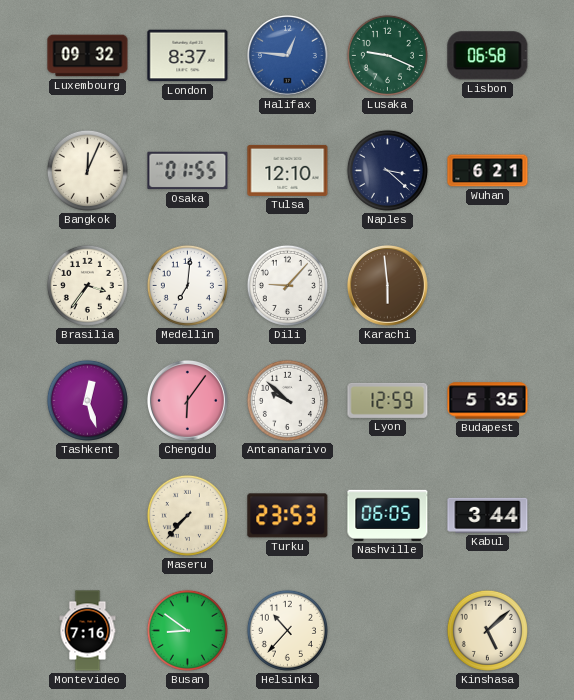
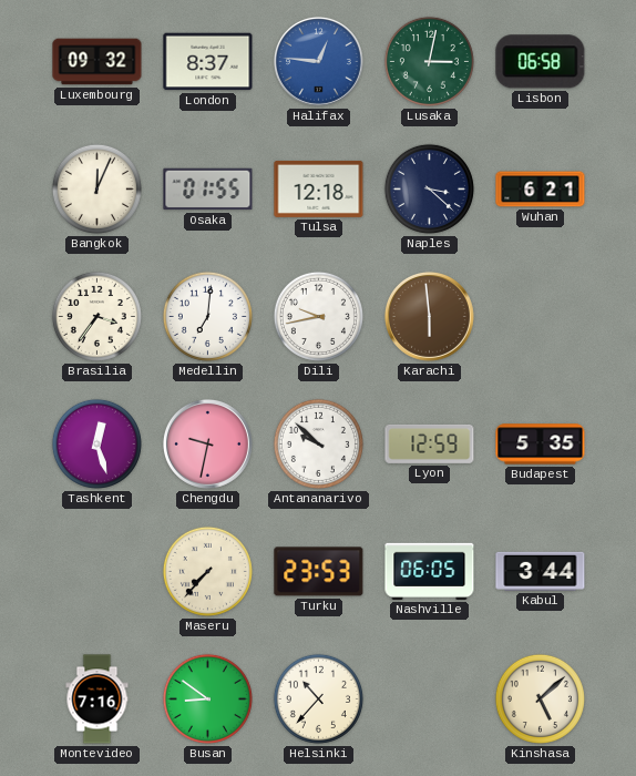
Lusaka: 9:19 -> 3:02 (429, 61)
Tulsa: 12:10 -> 12:18 (319, 188)
Dili: 9:07 -> 9:43 (318, 316)
Chengdu: 6:06 -> 9:32 (207, 443)
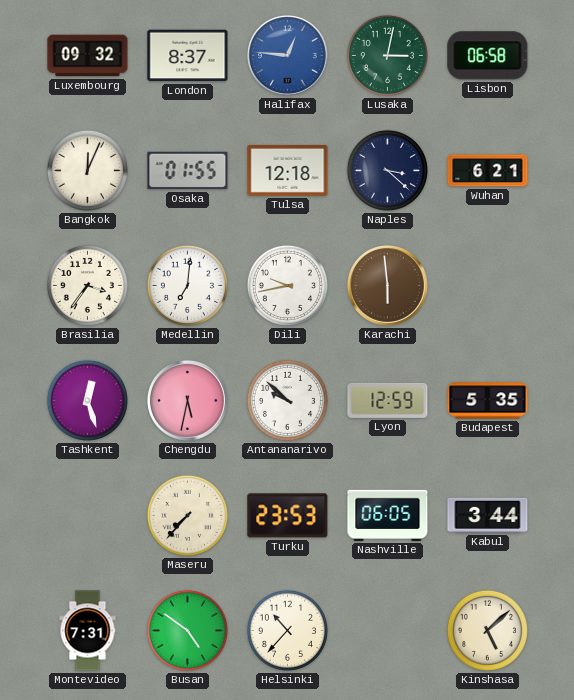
Chengdu: 9:32 -> 5:32 (187, 400)
Montevideo: 7:16 -> 7:31 (88, 631)
Busan: 8:51 -> 4:51 (187, 630)
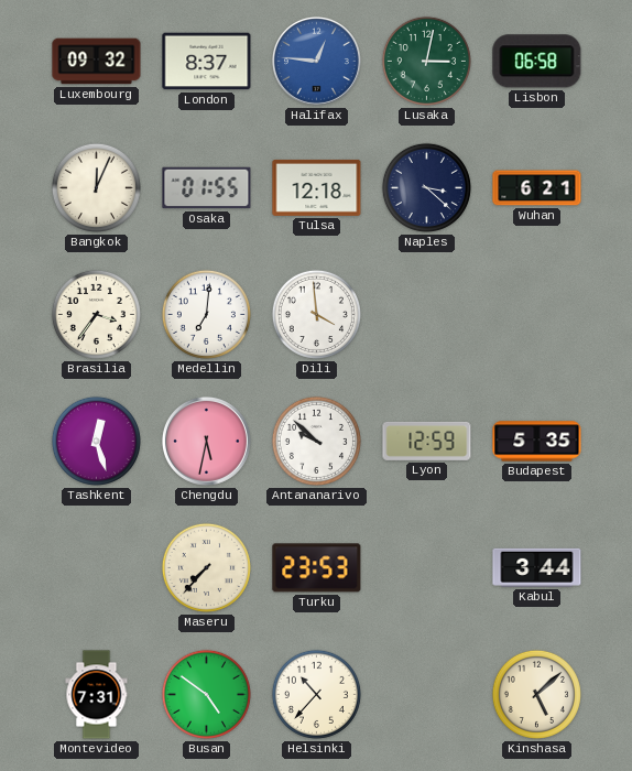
Dili: 9:43 -> 3:59 (316, 314)
Karachi: 5:59 -> none (387, 285)
Nashville: 06:05 -> none (388, 515)
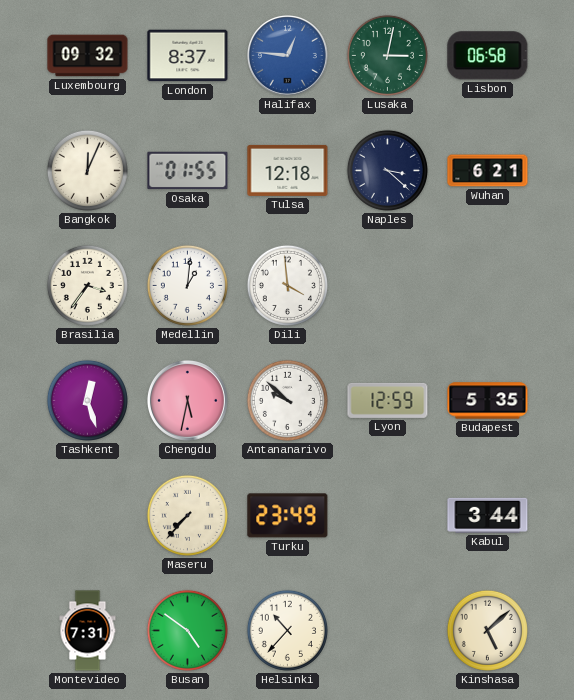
Medellin: 7:01 -> 1:01 (187, 285)
Turku: 23:53 -> 23:49 (288, 516)
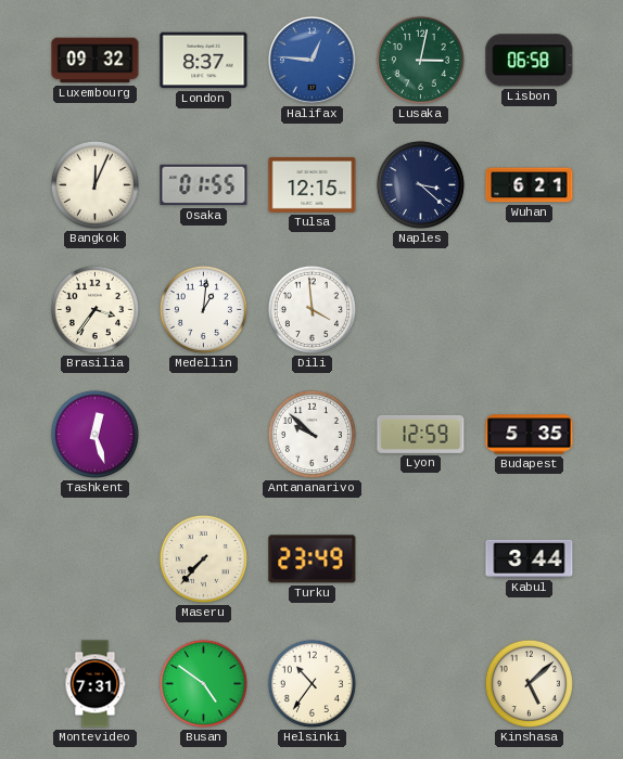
Tulsa: 12:18 -> 12:15 (313, 184)
Chengdu: 5:32 -> none (187, 400)
Helsinki: 10:37 -> 10:36 (311, 683)
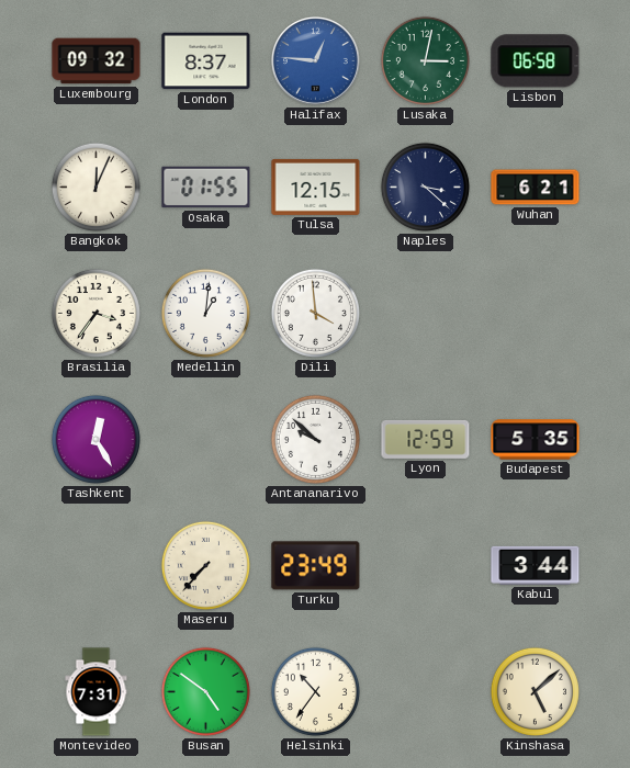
Tashkent: 12:27 -> 12:25 (95, 439)
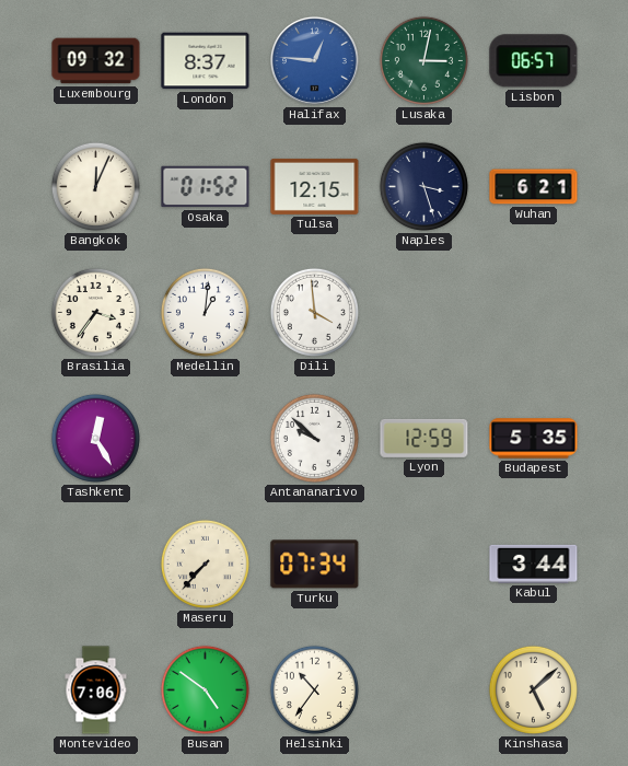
Lisbon: 06:58 -> 06:57 (534, 61)
Osaka: 01:55 -> 01:52 (206, 187)
Naples: 3:22 -> 3:27 (423, 186)
Turku: 23:49 -> 07:34 (315, 565)
Montevideo: 7:31 -> 7:06 (96, 690)
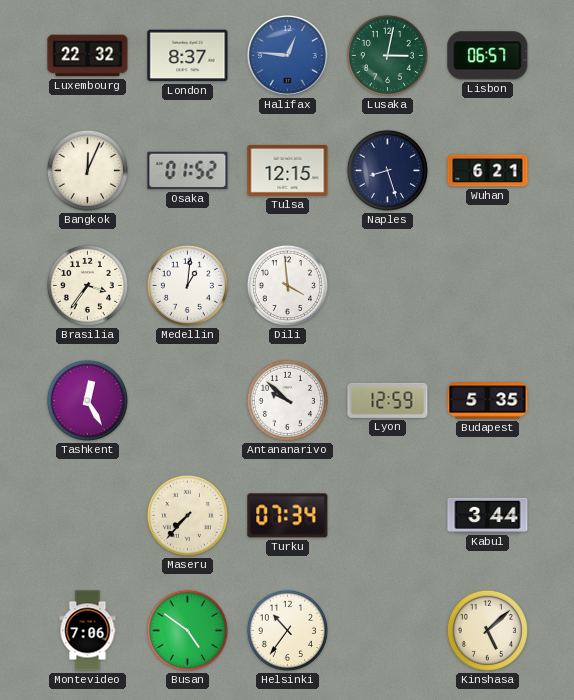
Luxembourg: 09:32 -> 22:32 (88, 56)
Naples: 3:27 -> 8:27 (387, 170)
